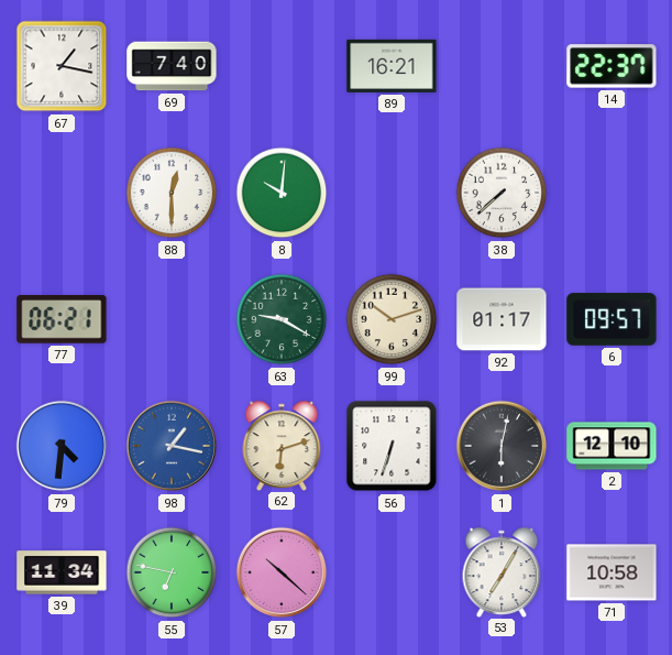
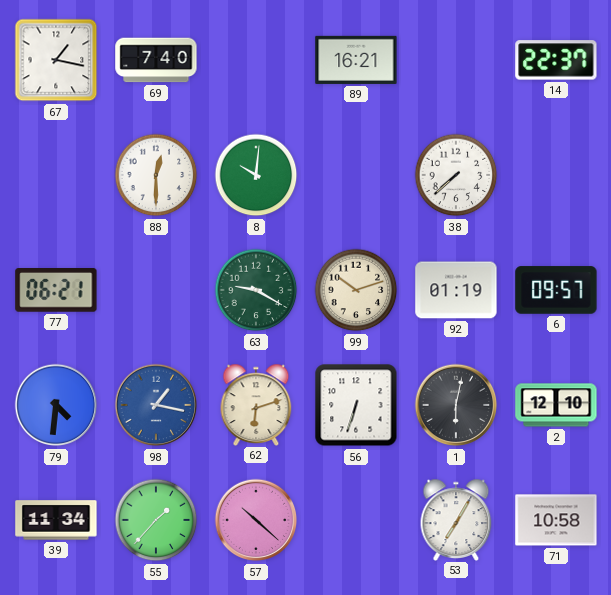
92: 01:17 -> 01:19 (456, 290)
55: 6:47 -> 1:37 (156, 520)
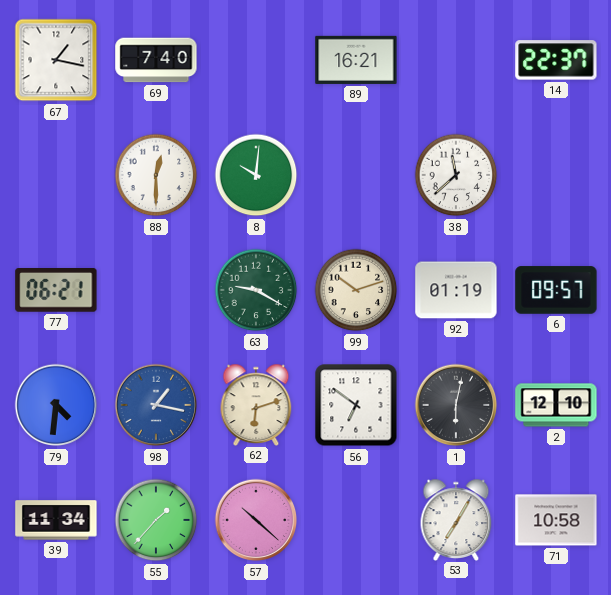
38: 7:38 -> 11:38 (456, 175)
56: 6:33 -> 6:51 (356, 405)
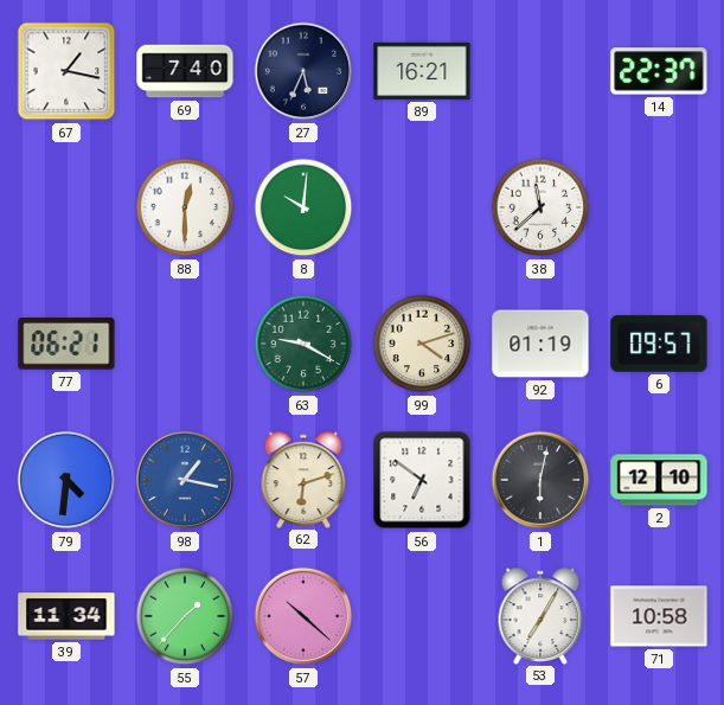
27: none -> 5:34 (303, 71)
99: 10:12 -> 4:12 (422, 344)
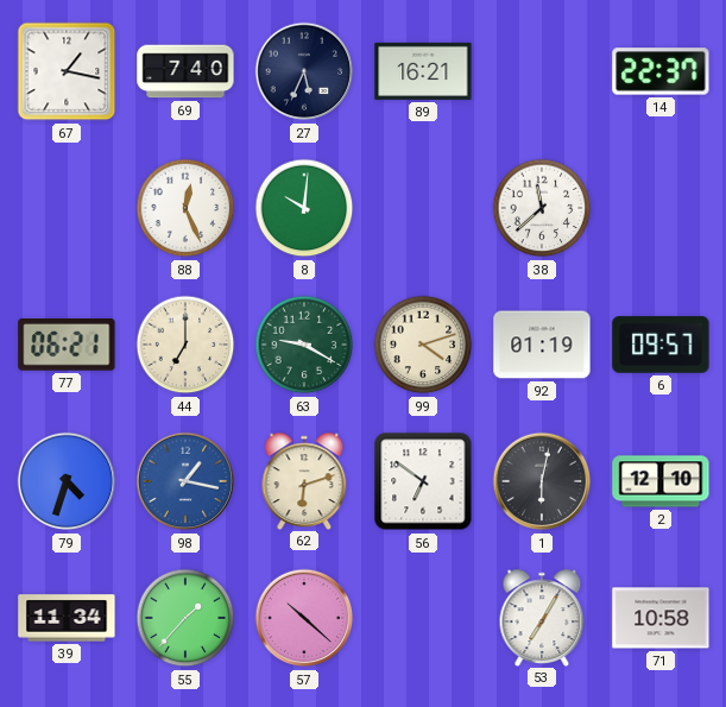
88: 12:30 -> 12:26 (185, 208)
44: none -> 7:00 (185, 345)
79: 4:31 -> 4:33 (67, 481)
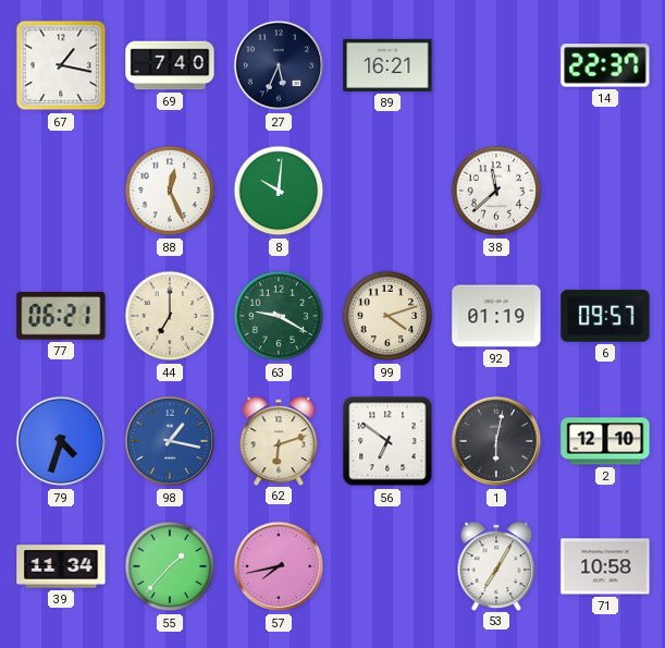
57: 10:22 -> 7:43 (279, 566)
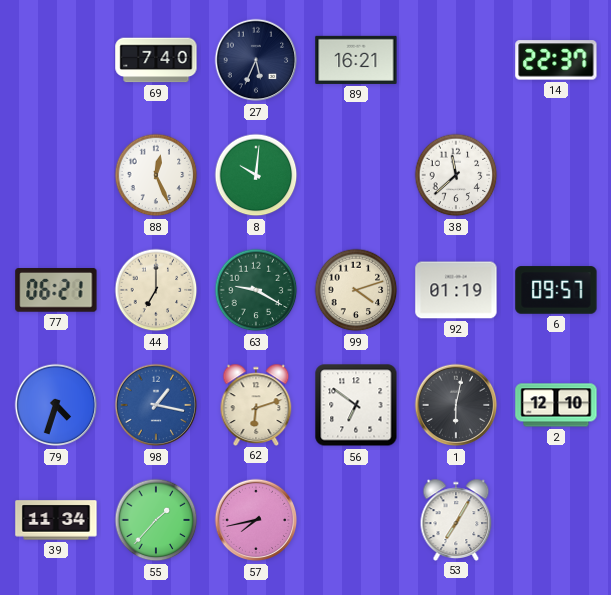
67: 1:17 -> none (61, 65)
71: 10:58 -> none (605, 566)
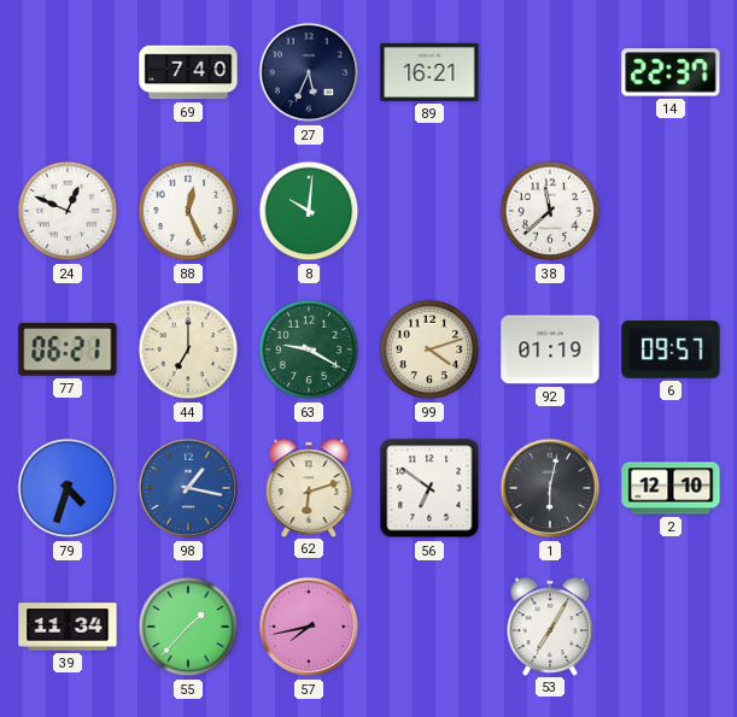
24: none -> 12:49 (68, 211)
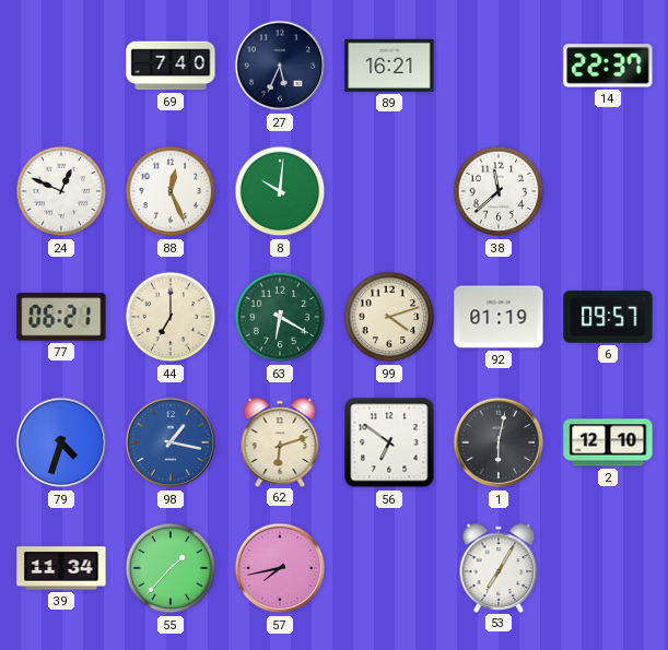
63: 9:20 -> 6:20 (280, 317)
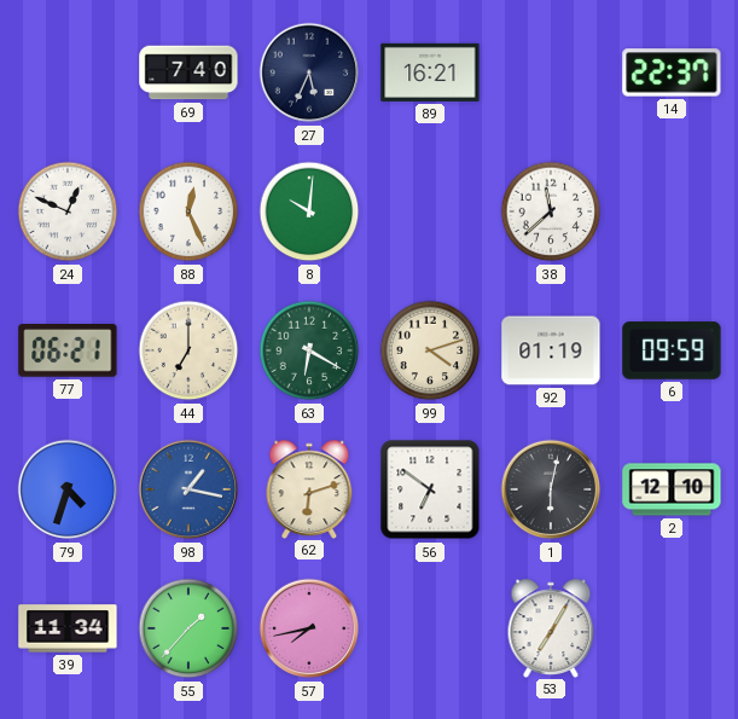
6: 09:57 -> 09:59 (672, 350)
